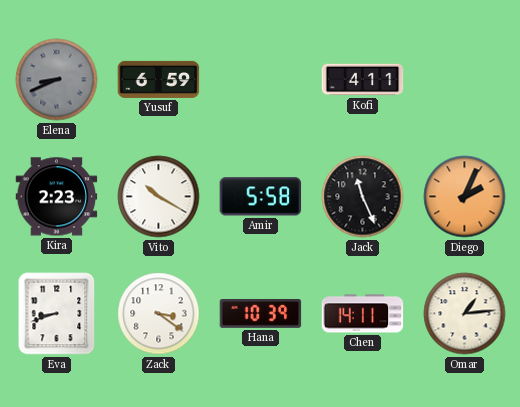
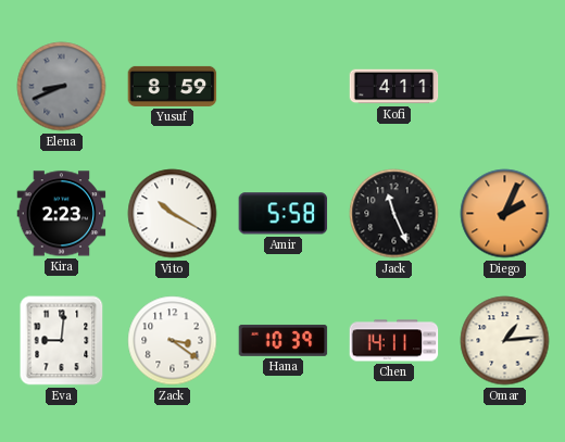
Yusuf: 6:59 -> 8:59 (173, 86)
Eva: 8:42 -> 9:01 (62, 341)
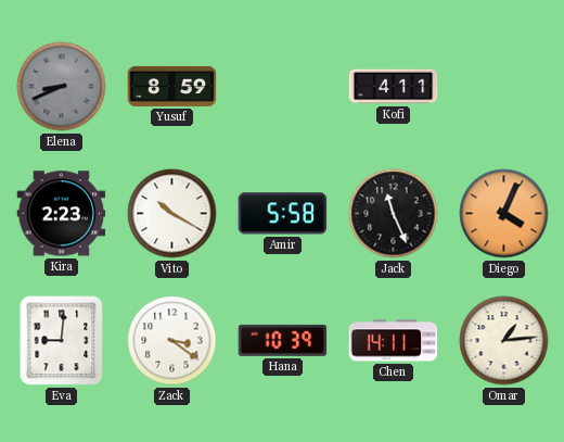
Diego: 2:04 -> 4:04 (504, 214)
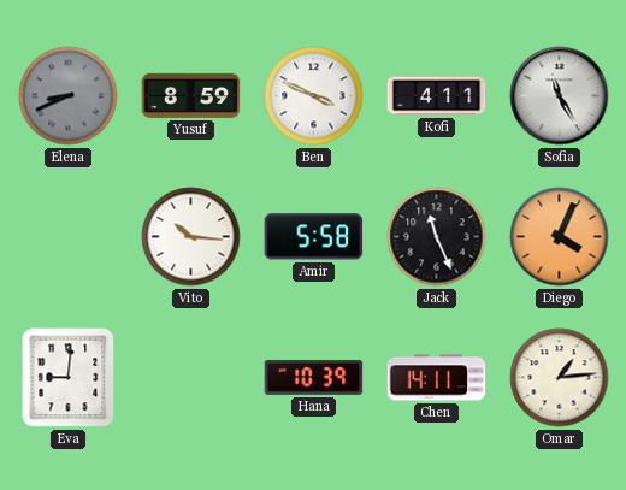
Ben: none -> 3:49 (314, 96)
Sofia: none -> 11:25 (560, 96)
Kira: 2:23 -> none (62, 214)
Vito: 10:20 -> 10:16 (191, 237)
Zack: 3:21 -> none (172, 341)
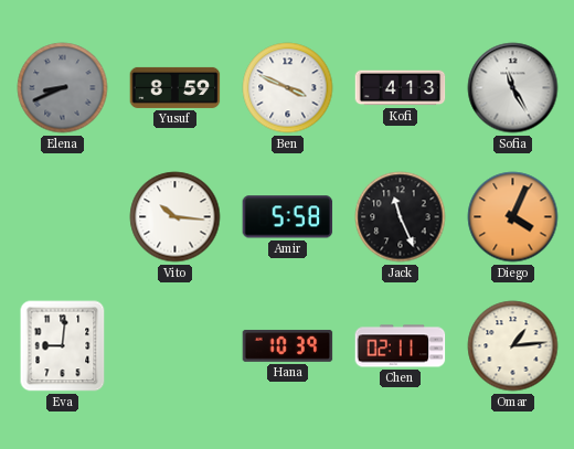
Kofi: 4:11 -> 4:13 (401, 88)
Chen: 14:11 -> 02:11 (401, 346)
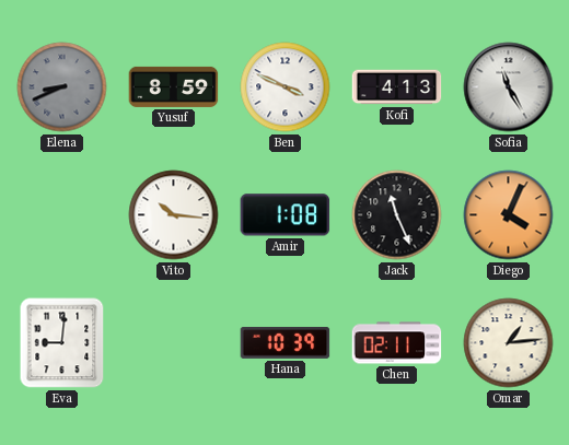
Amir: 5:58 -> 1:08 (286, 215)
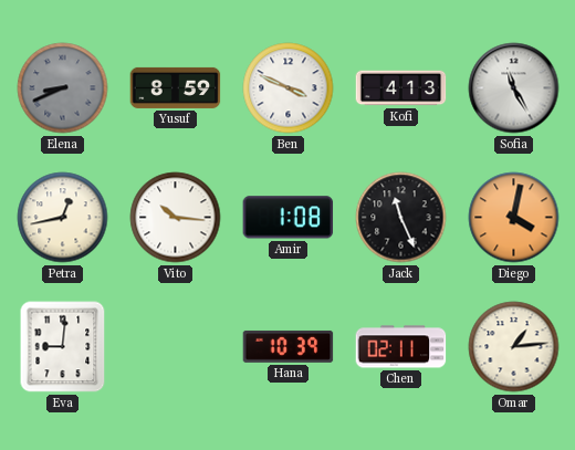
Petra: none -> 12:43 (63, 218)
Diego: 4:04 -> 4:02 (514, 218)
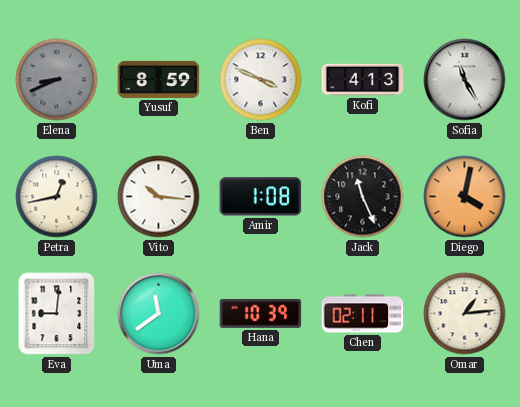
Uma: none -> 11:39 (159, 314)
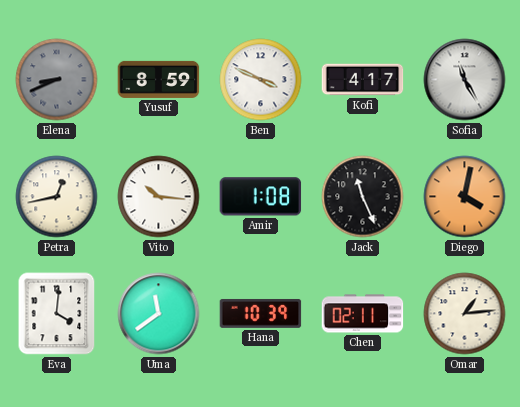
Kofi: 4:13 -> 4:17 (363, 80)
Eva: 9:01 -> 4:01 (57, 314)
